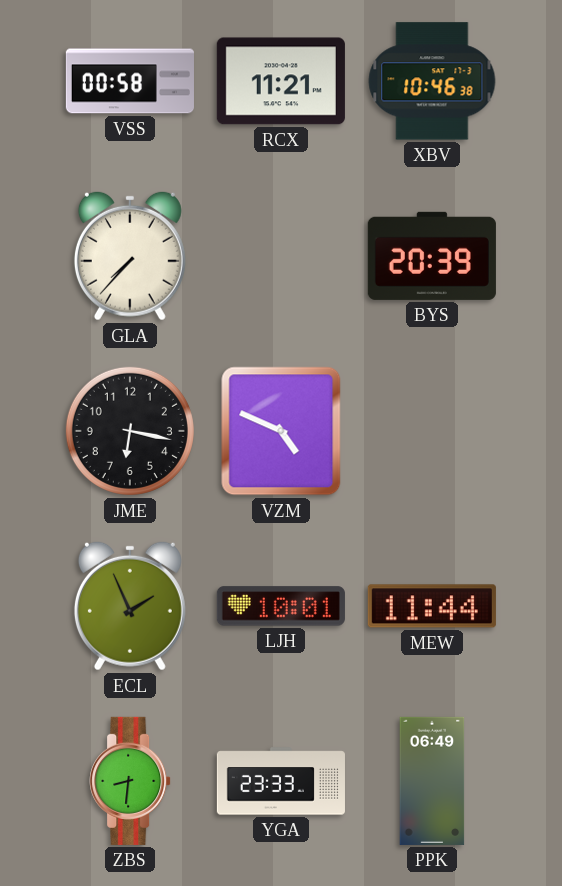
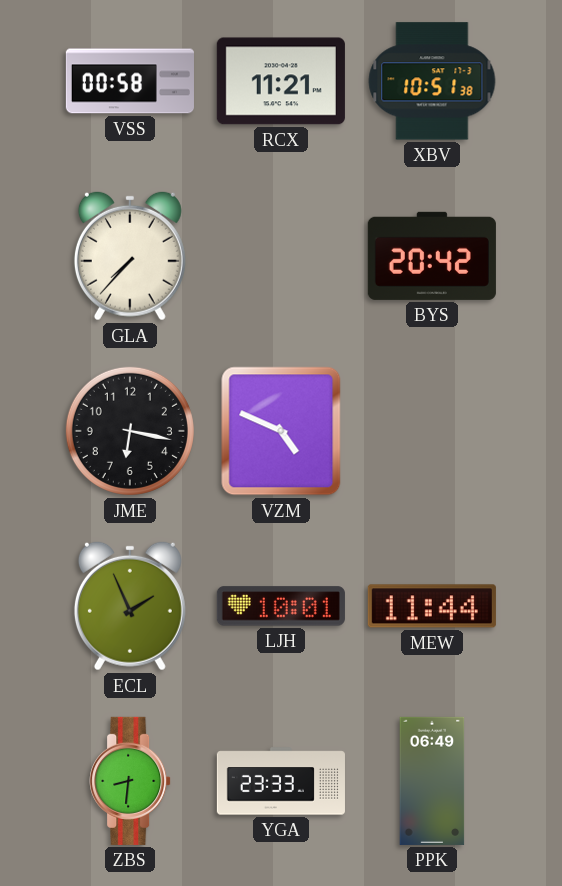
XBV: 10:46 -> 10:51 (432, 81)
BYS: 20:39 -> 20:42 (432, 256)
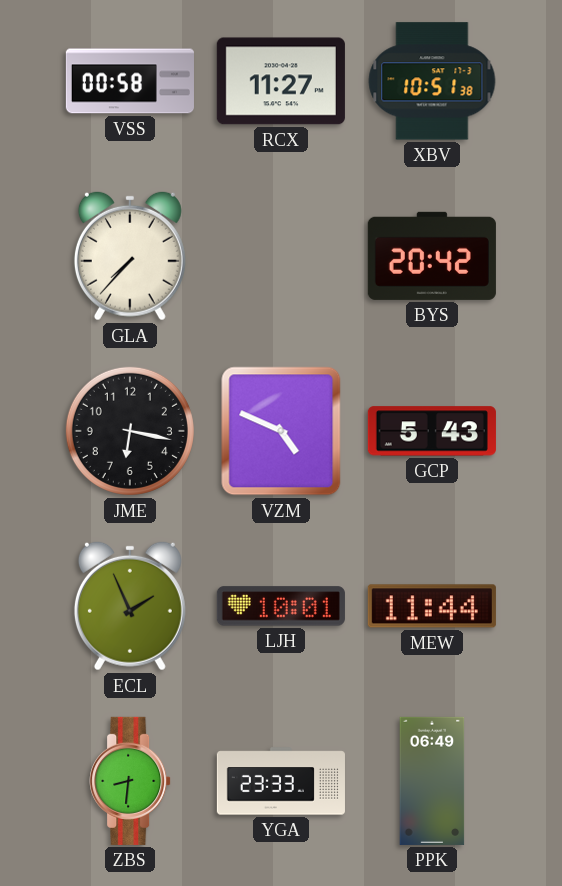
RCX: 11:21 -> 11:27 (281, 81)
GCP: none -> 5:43 (432, 431)
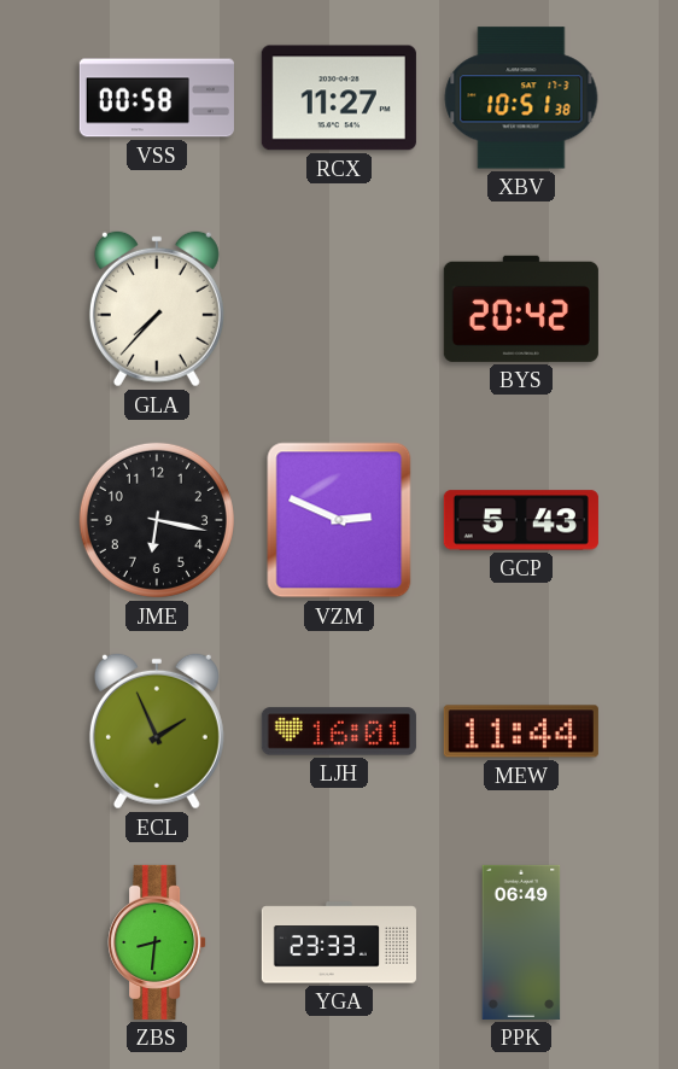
VZM: 4:49 -> 2:49 (339, 520)
LJH: 10:01 -> 16:01 (339, 731)
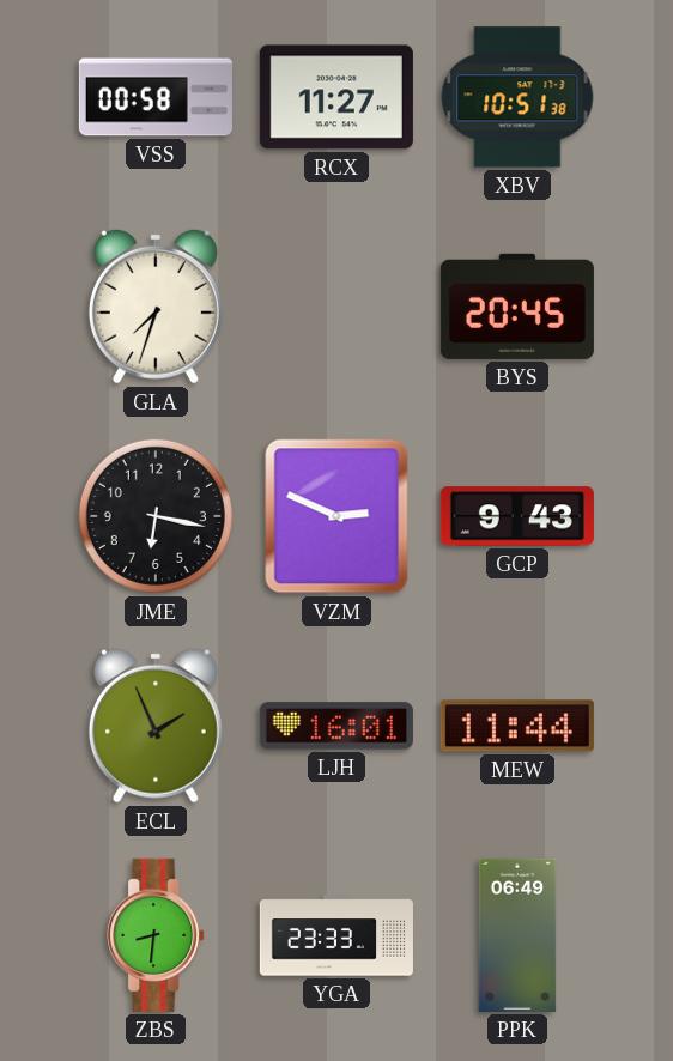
GLA: 7:37 -> 7:33 (156, 307)
BYS: 20:42 -> 20:45 (517, 307)
GCP: 5:43 -> 9:43 (517, 516)
